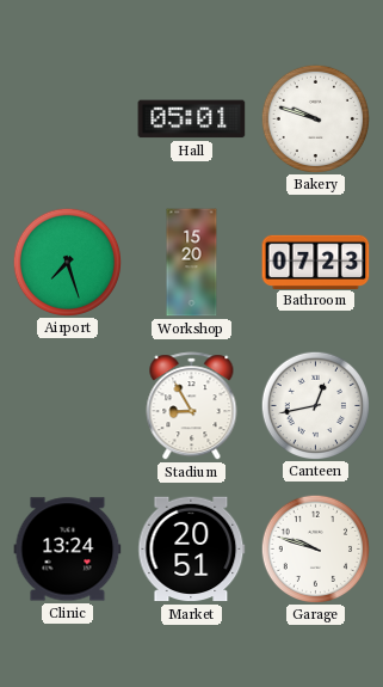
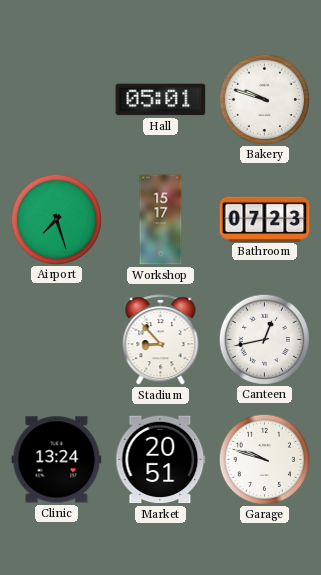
Workshop: 15:20 -> 15:17 (161, 220)
Stadium: 8:55 -> 8:53 (161, 340)
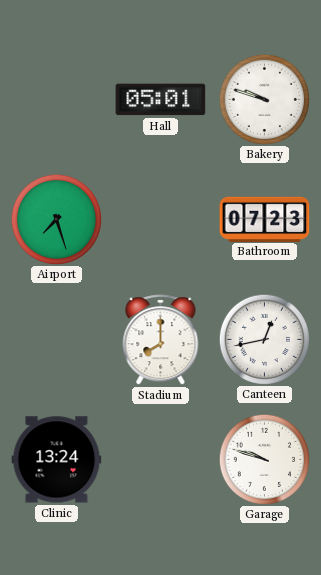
Workshop: 15:17 -> none (161, 220)
Stadium: 8:53 -> 8:00 (161, 340)
Market: 20:51 -> none (161, 460)
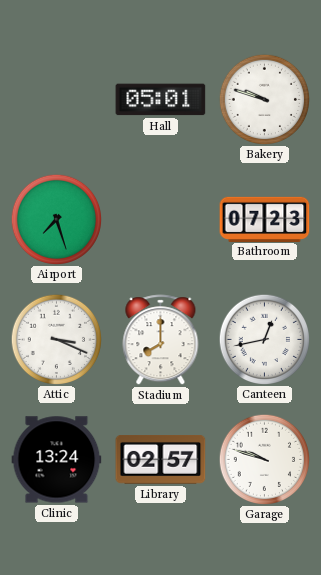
Attic: none -> 3:19 (56, 339)
Library: none -> 02:57 (161, 460)
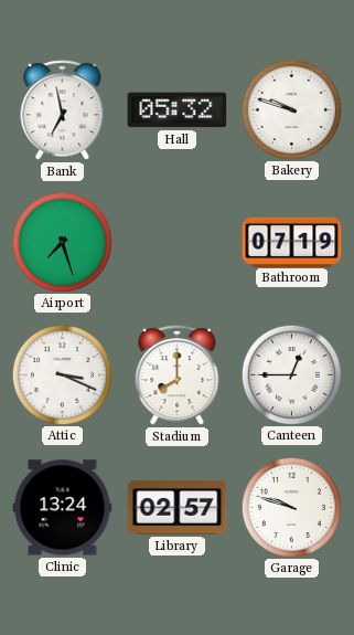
Bank: none -> 6:58 (63, 110)
Hall: 05:01 -> 05:32 (178, 110)
Bathroom: 07:23 -> 07:19 (292, 242)
Canteen: 12:43 -> 12:45 (291, 374)
